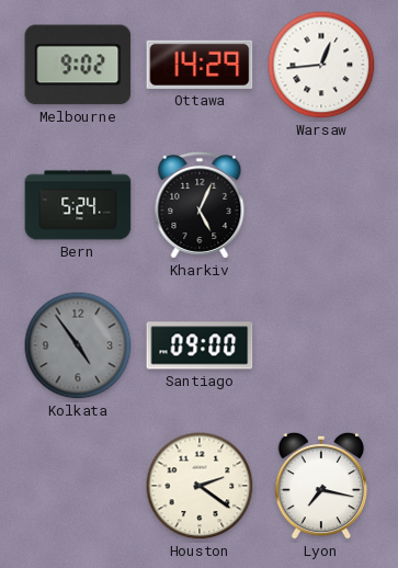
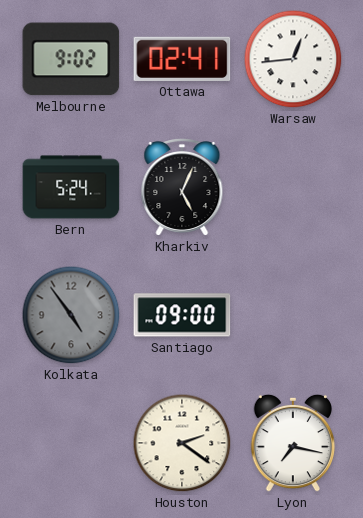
Ottawa: 14:29 -> 02:41 (182, 59)
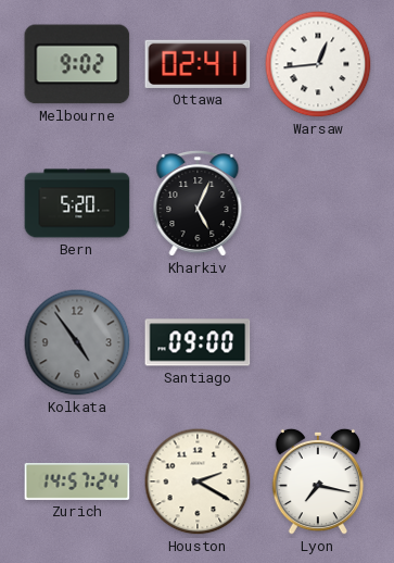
Bern: 5:24 -> 5:20 (77, 203)
Zurich: none -> 14:57 (77, 481)
Houston: 2:21 -> 2:20 (198, 481)
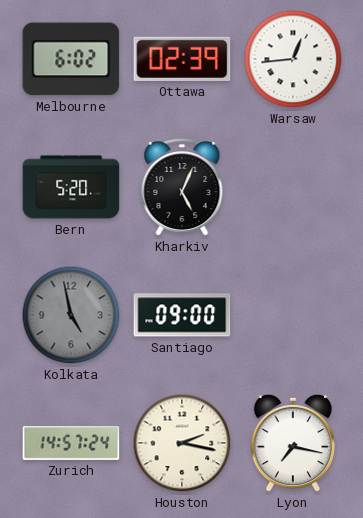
Melbourne: 9:02 -> 6:02 (71, 59)
Ottawa: 02:41 -> 02:39 (182, 59)
Kolkata: 4:54 -> 4:58 (71, 315)
Houston: 2:20 -> 2:17 (182, 443)
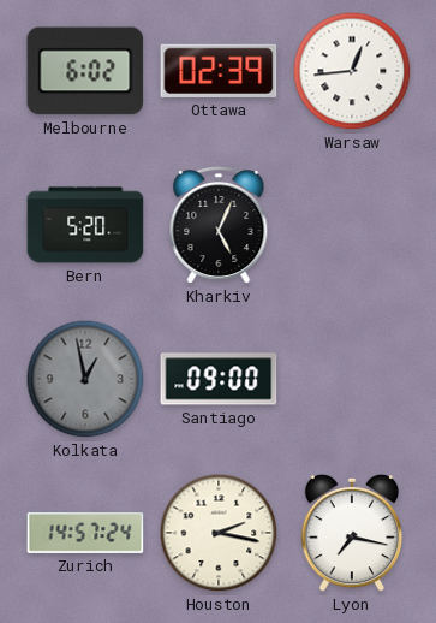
Kolkata: 4:58 -> 12:58 (85, 379)
